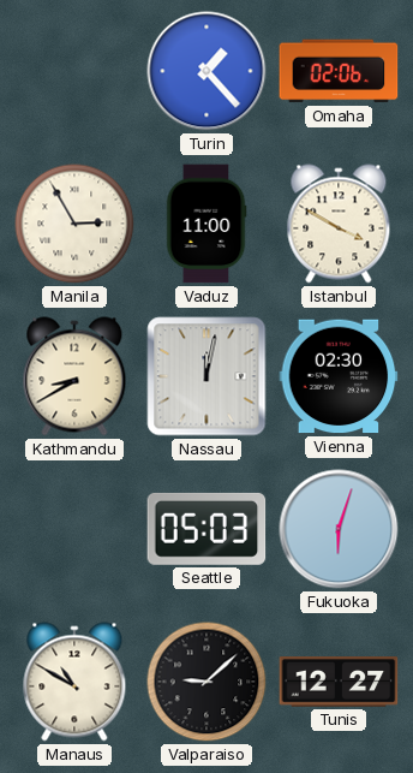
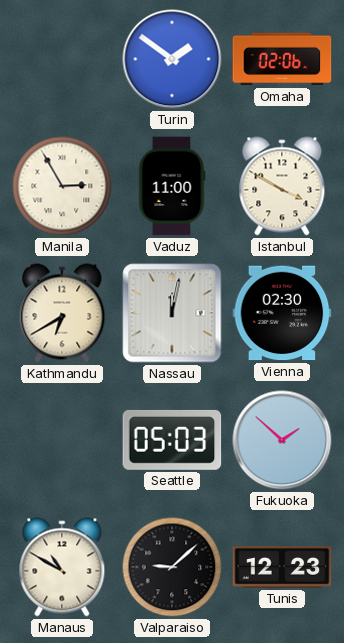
Turin: 1:23 -> 1:51 (172, 59)
Kathmandu: 8:40 -> 6:40 (62, 313)
Fukuoka: 6:03 -> 1:52 (282, 440)
Tunis: 12:27 -> 12:23 (282, 567)
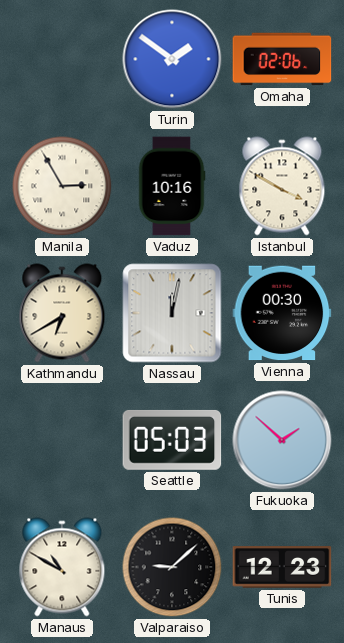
Vaduz: 11:00 -> 10:16 (172, 186)
Vienna: 02:30 -> 00:30 (282, 313)
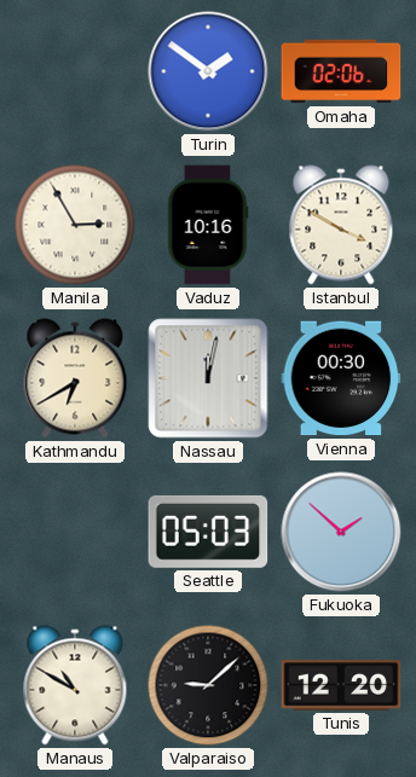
Tunis: 12:23 -> 12:20 (341, 685)
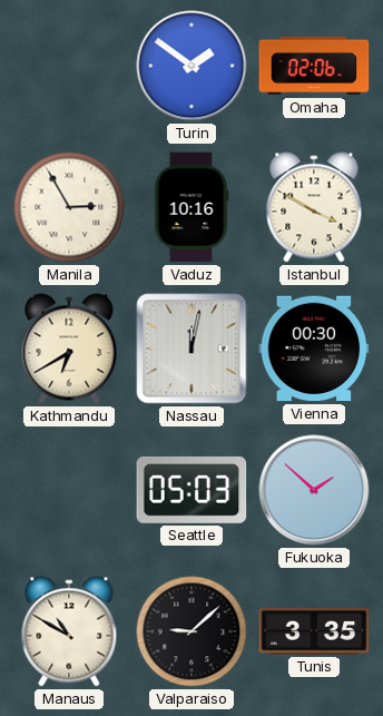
Tunis: 12:20 -> 3:35 (314, 631)
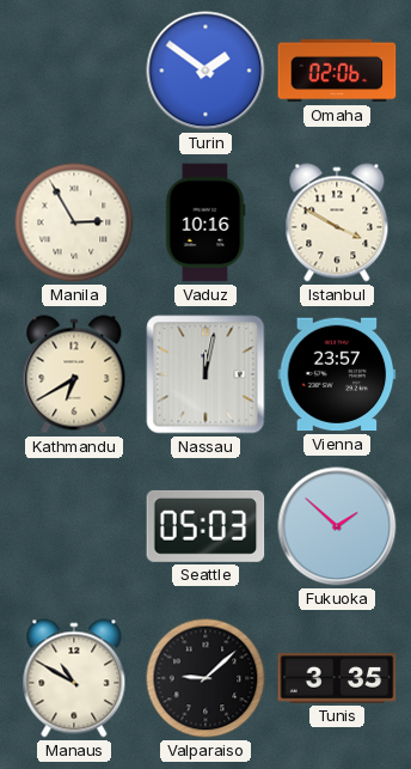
Vienna: 00:30 -> 23:57 (337, 374)
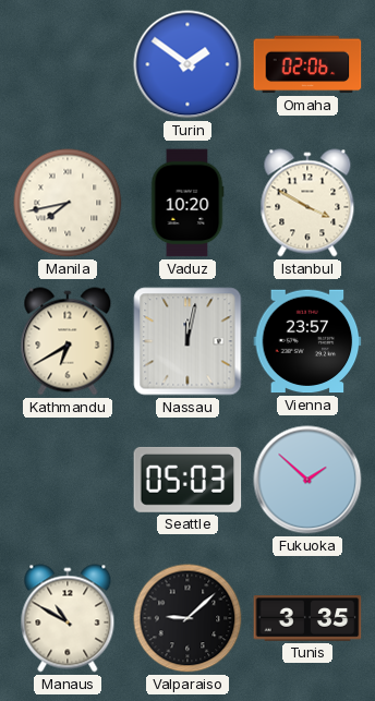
Manila: 2:55 -> 7:43 (68, 203)
Vaduz: 10:16 -> 10:20 (187, 203)
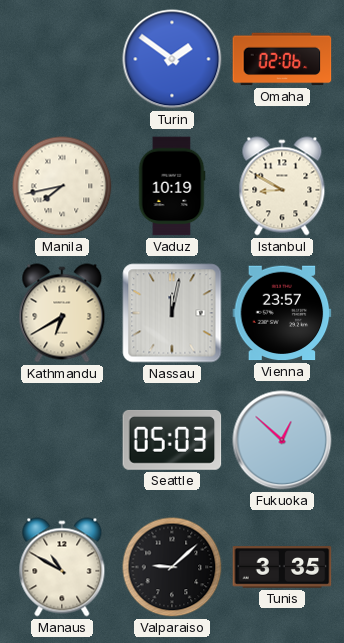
Vaduz: 10:20 -> 10:19 (172, 186)
Istanbul: 3:50 -> 8:50 (282, 186)
Fukuoka: 1:52 -> 12:52 (282, 440)
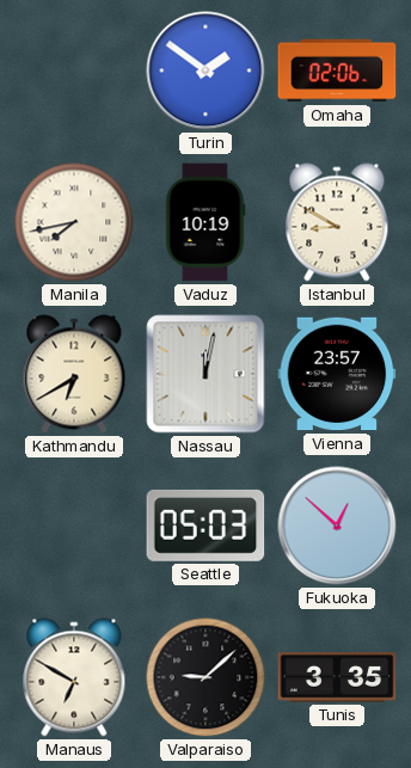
Manaus: 10:50 -> 6:50 (74, 677)
